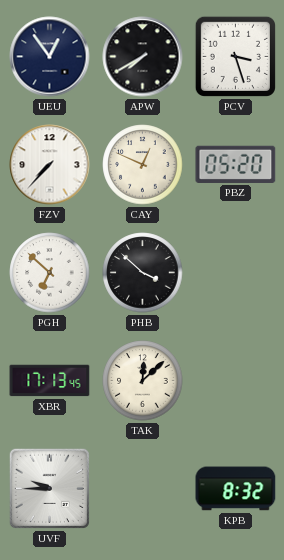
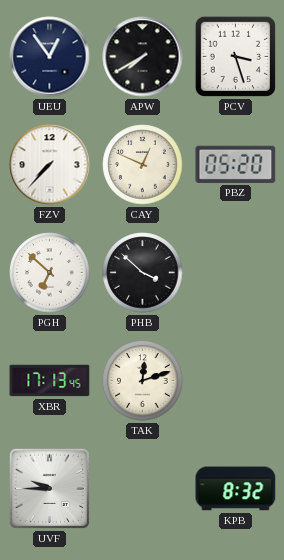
TAK: 12:08 -> 12:12 (143, 381)
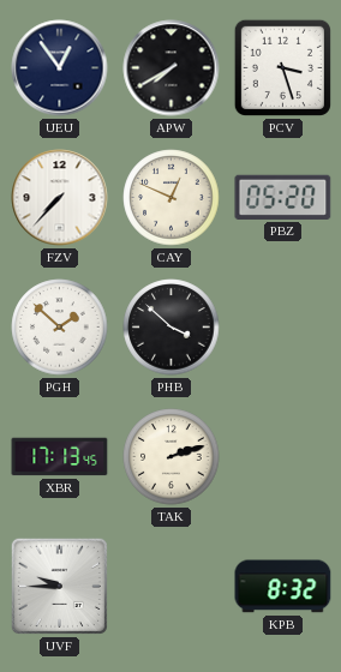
PGH: 6:52 -> 1:52 (60, 328)
TAK: 12:12 -> 2:12 (172, 457)
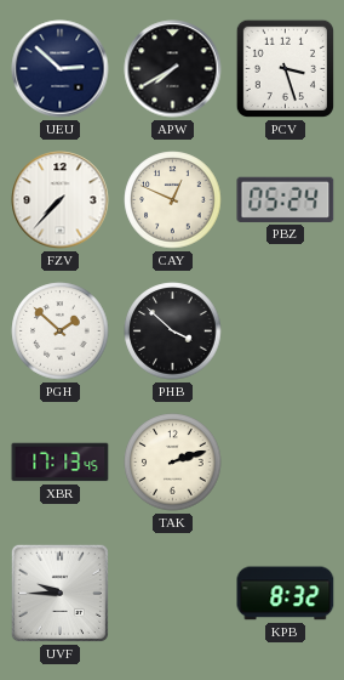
UEU: 12:54 -> 2:52 (61, 69)
PBZ: 05:20 -> 05:24 (286, 199)
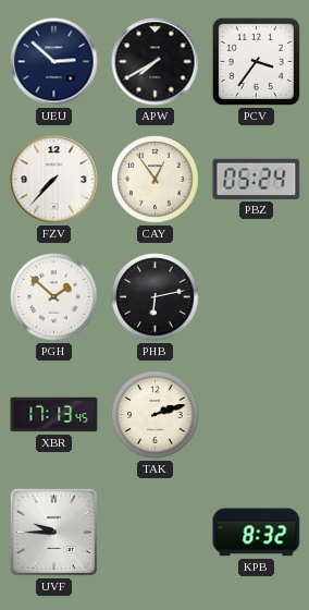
PCV: 3:27 -> 3:36 (256, 61)
CAY: 12:49 -> 12:54 (156, 180)
PHB: 3:52 -> 6:13 (156, 297)
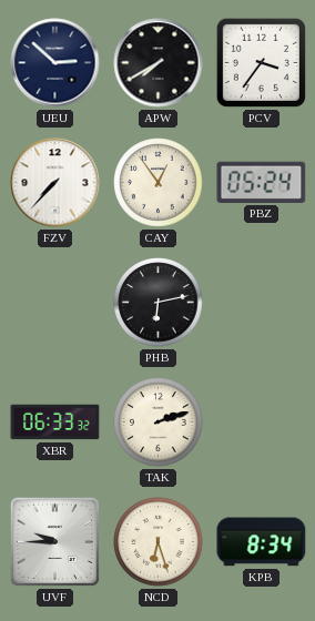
PGH: 1:52 -> none (54, 297)
XBR: 17:13 -> 06:33 (55, 423)
NCD: none -> 6:27 (159, 542)
KPB: 8:32 -> 8:34 (262, 542)
